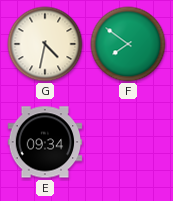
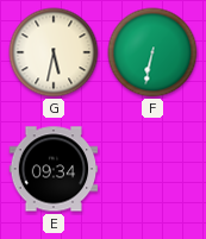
G: 4:32 -> 5:32 (54, 52)
F: 7:51 -> 6:32 (152, 52)
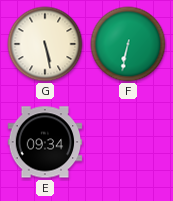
G: 5:32 -> 5:28 (45, 44)
